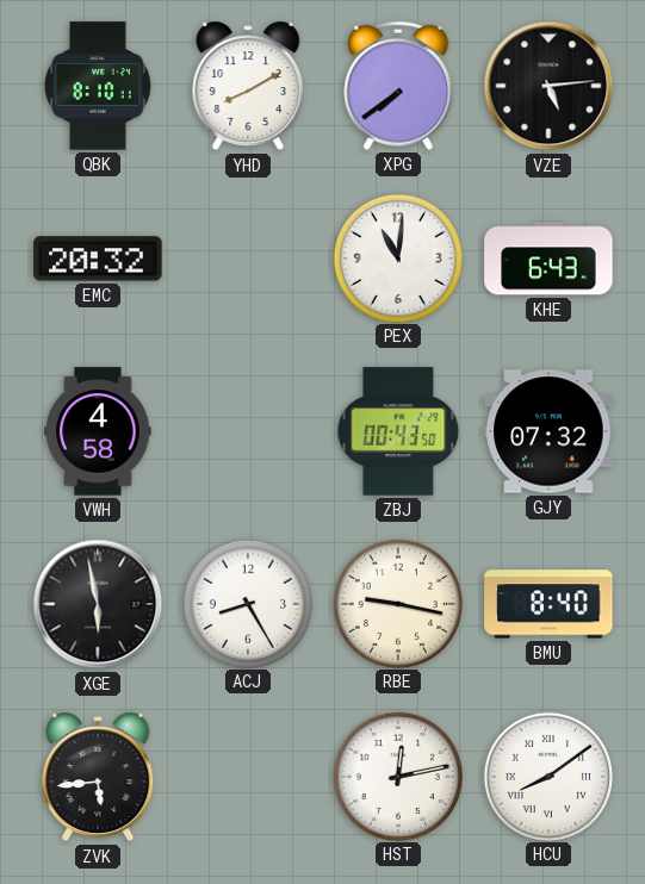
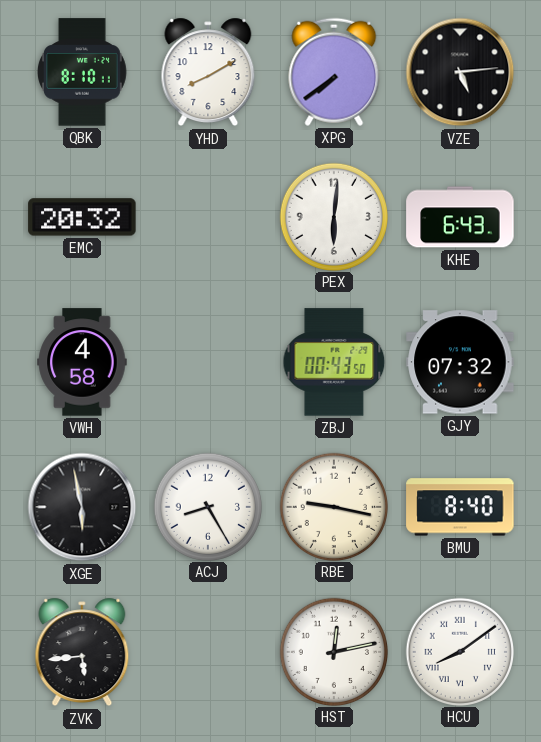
PEX: 11:01 -> 6:01 (333, 216)
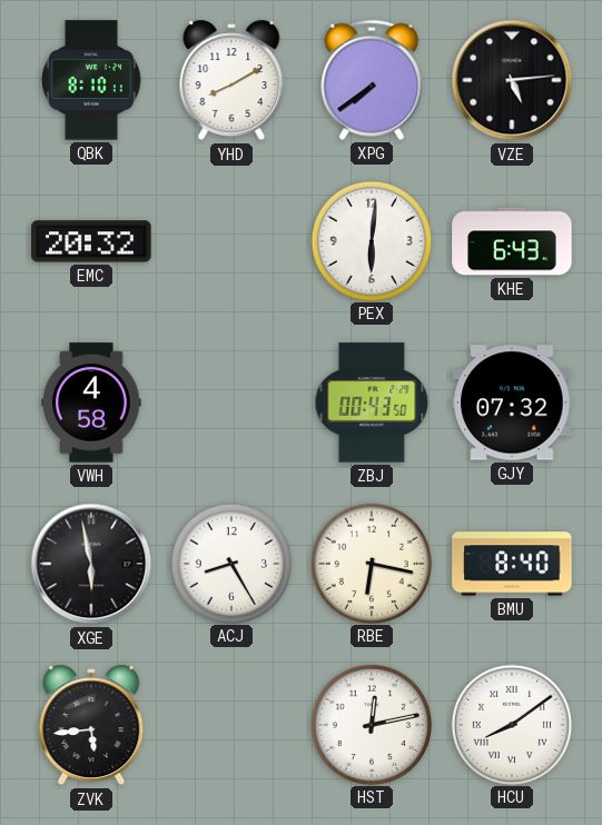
RBE: 9:17 -> 6:17 (371, 563)
